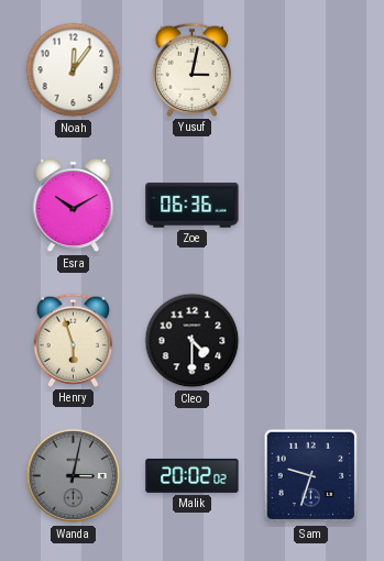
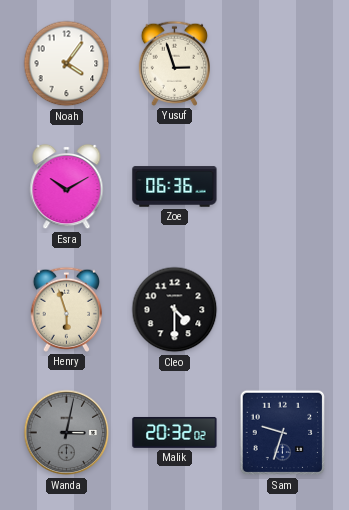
Noah: 12:06 -> 4:06 (67, 64)
Yusuf: 3:02 -> 2:57 (174, 63)
Malik: 20:02 -> 20:32 (175, 432)
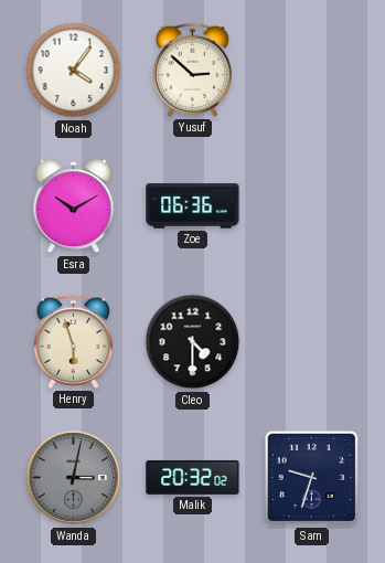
Yusuf: 2:57 -> 2:52 (192, 70)
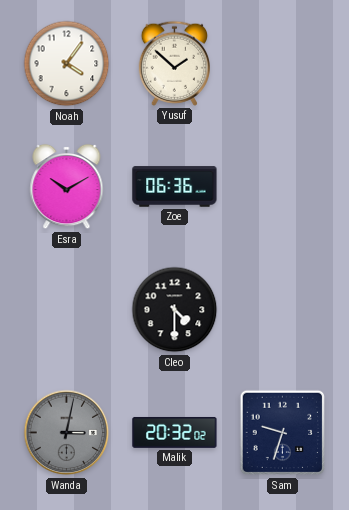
Yusuf: 2:52 -> 1:52 (174, 63)
Henry: 5:57 -> none (73, 341)
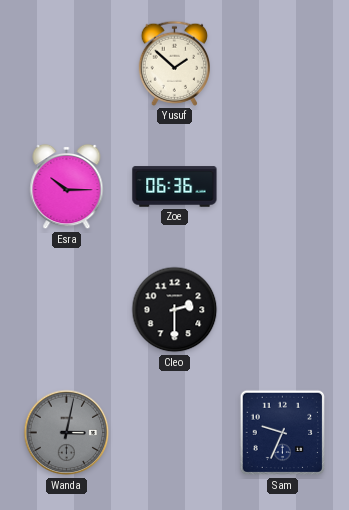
Noah: 4:06 -> none (67, 64)
Esra: 10:10 -> 10:15 (67, 187)
Cleo: 4:30 -> 2:30 (175, 310)
Malik: 20:32 -> none (175, 432)
Sam: 9:33 -> 9:34 (283, 433)
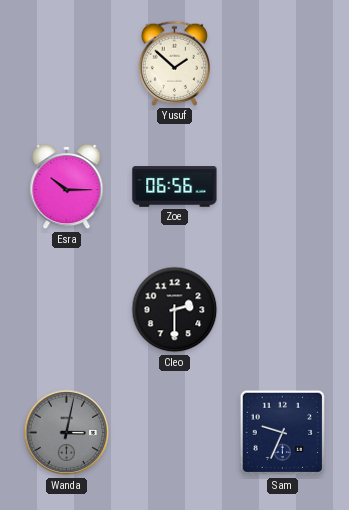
Zoe: 06:36 -> 06:56 (175, 187)
